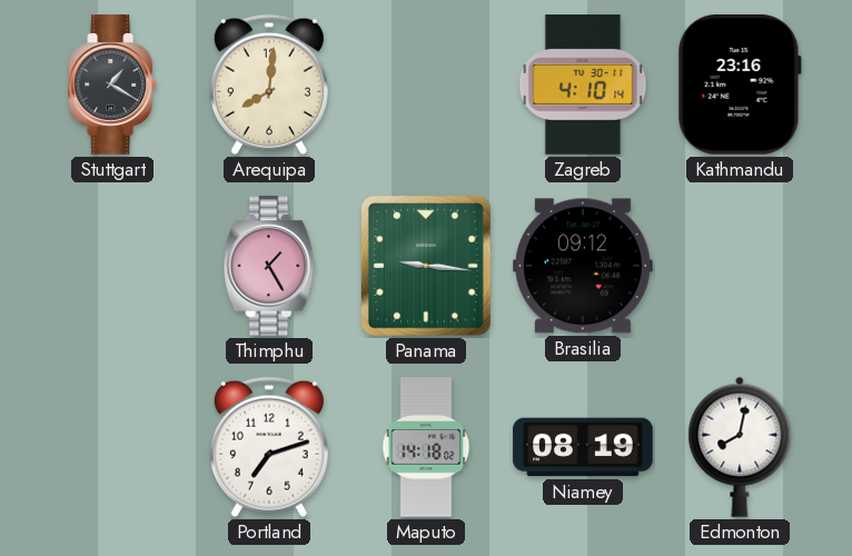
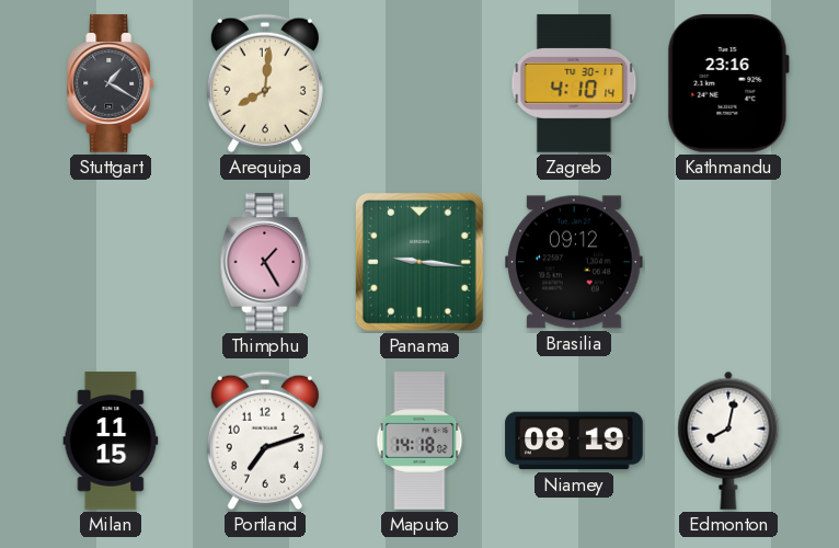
Milan: none -> 11:15 (111, 441)
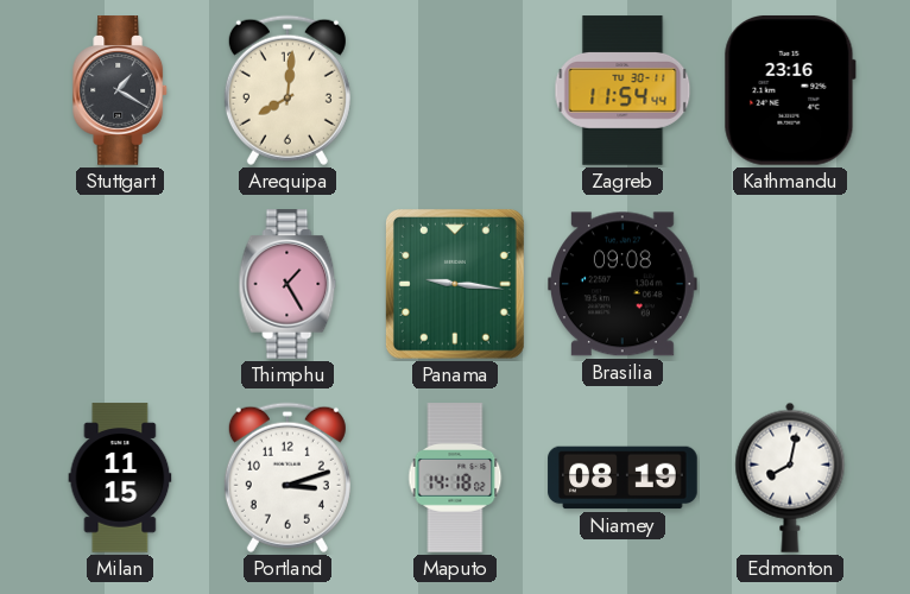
Zagreb: 4:10 -> 11:54 (623, 90)
Brasilia: 09:12 -> 09:08 (623, 284)
Portland: 7:12 -> 3:12 (287, 478)
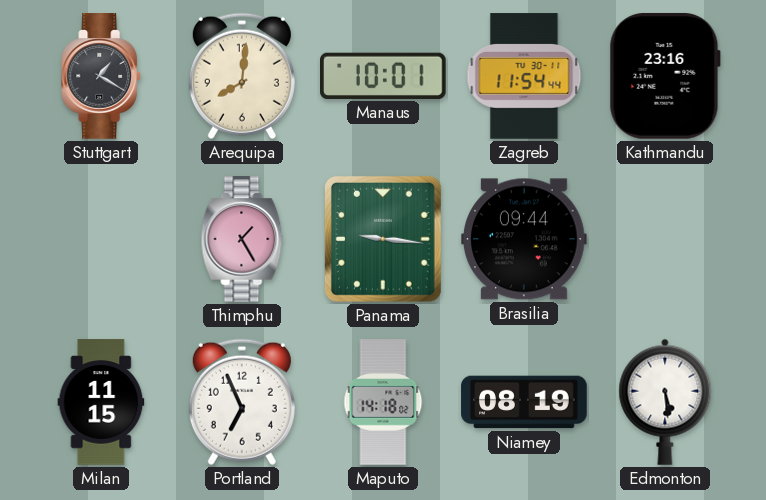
Manaus: none -> 10:01 (384, 76)
Brasilia: 09:08 -> 09:44 (524, 239)
Portland: 3:12 -> 6:56 (242, 402)
Edmonton: 8:02 -> 5:29 (665, 402)
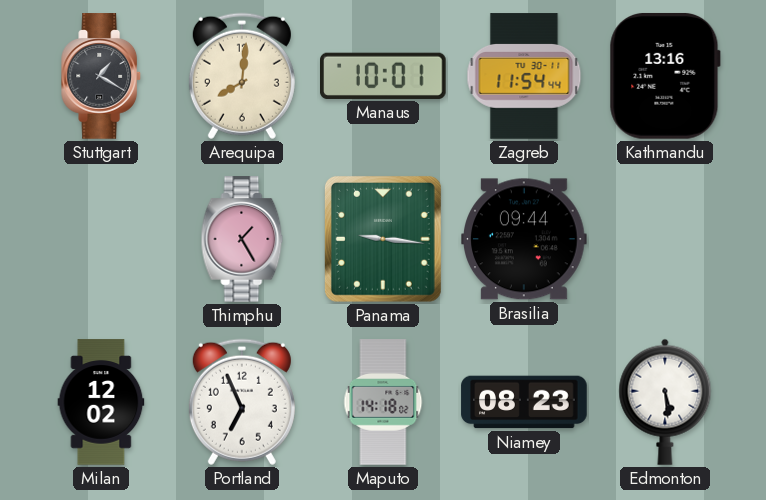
Kathmandu: 23:16 -> 13:16 (665, 76)
Milan: 11:15 -> 12:02 (101, 402)
Niamey: 08:19 -> 08:23 (524, 402)
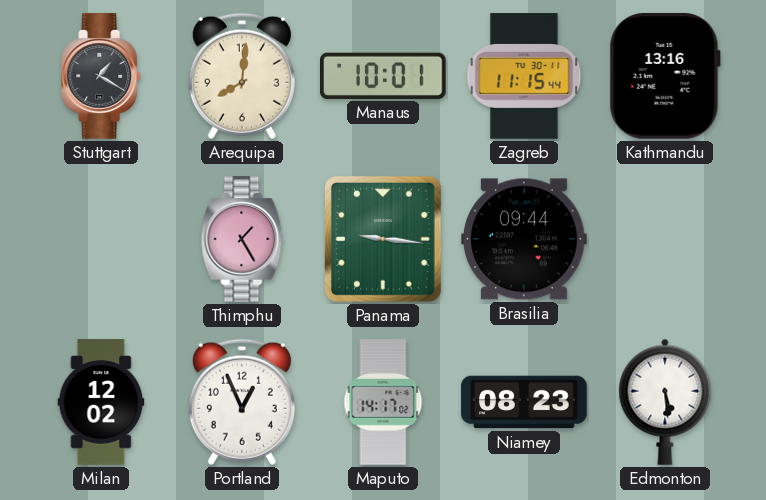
Zagreb: 11:54 -> 11:15 (524, 76)
Portland: 6:56 -> 12:56 (242, 402)
Maputo: 14:18 -> 14:17 (383, 402)
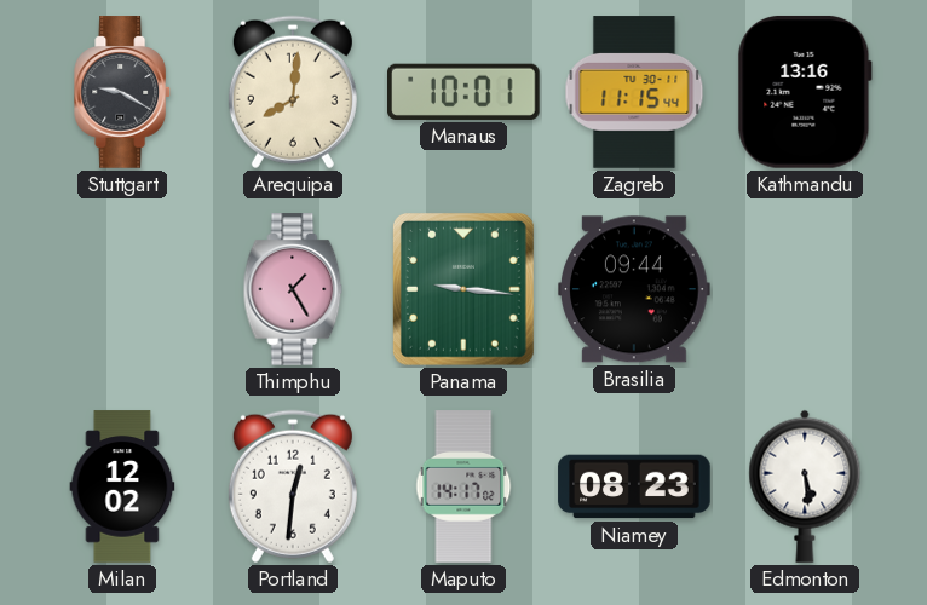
Stuttgart: 1:20 -> 9:20 (123, 92)
Portland: 12:56 -> 12:31 (293, 486)
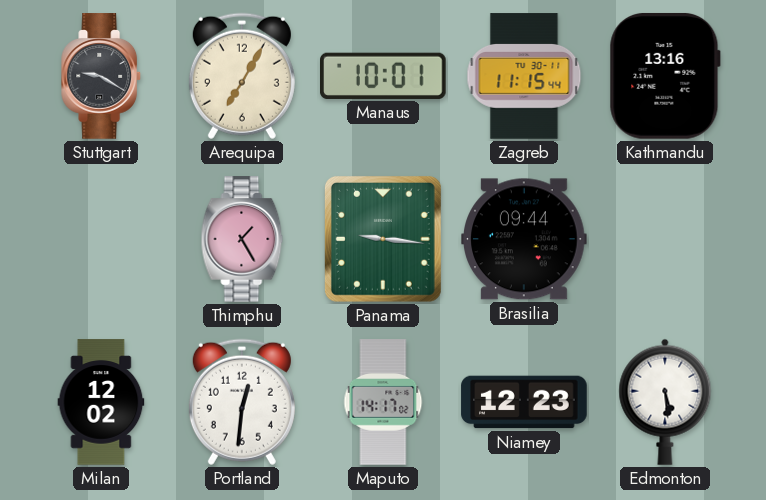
Arequipa: 8:01 -> 7:05 (242, 76)
Niamey: 08:23 -> 12:23 (524, 402)
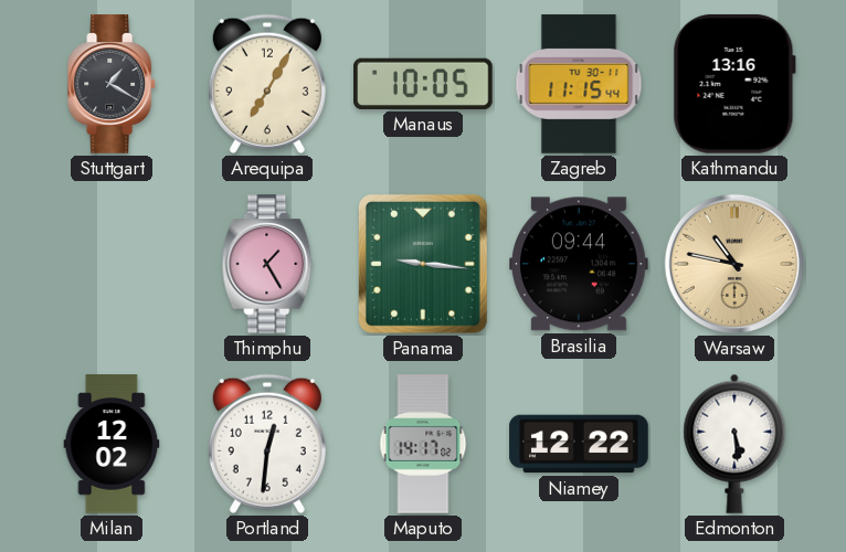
Stuttgart: 9:20 -> 1:20 (113, 84)
Manaus: 10:01 -> 10:05 (424, 84)
Warsaw: none -> 10:47 (734, 264)
Niamey: 12:23 -> 12:22 (579, 444)
